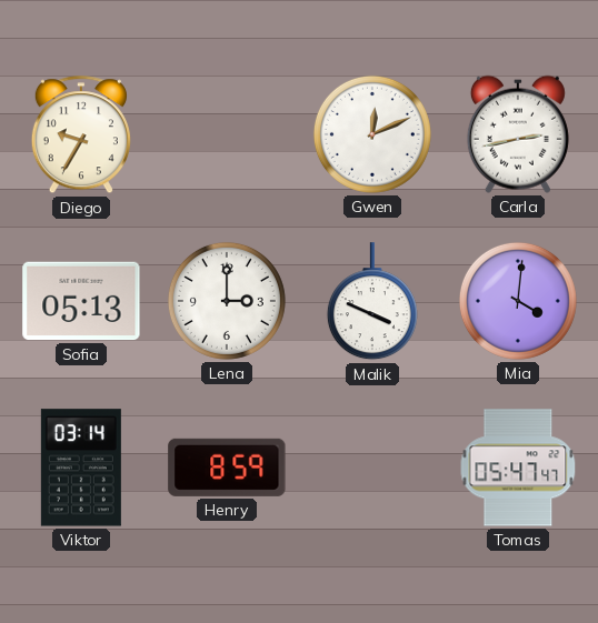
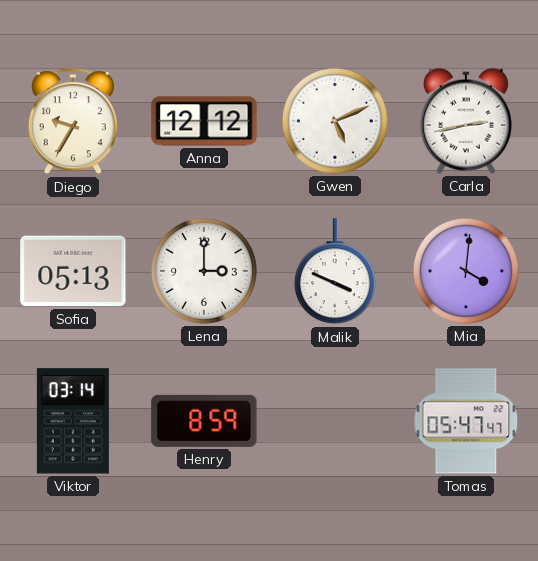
Anna: none -> 12:12 (204, 121)
Gwen: 12:11 -> 5:11 (335, 121)
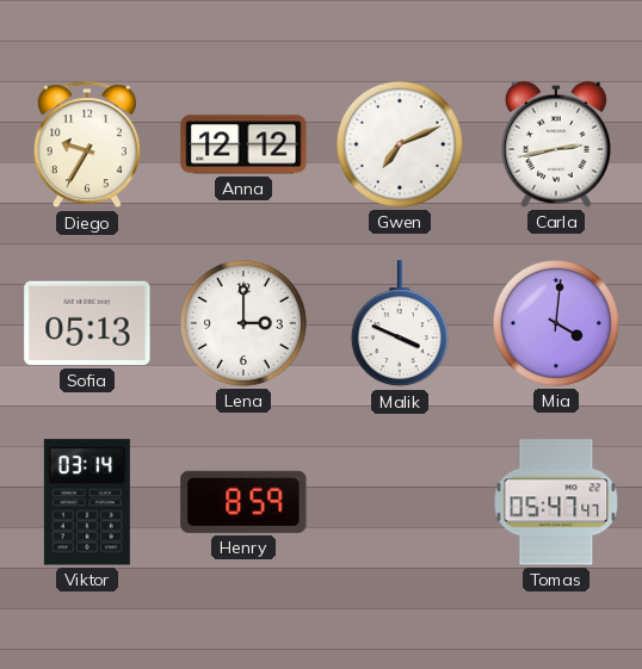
Gwen: 5:11 -> 7:11 (400, 144)
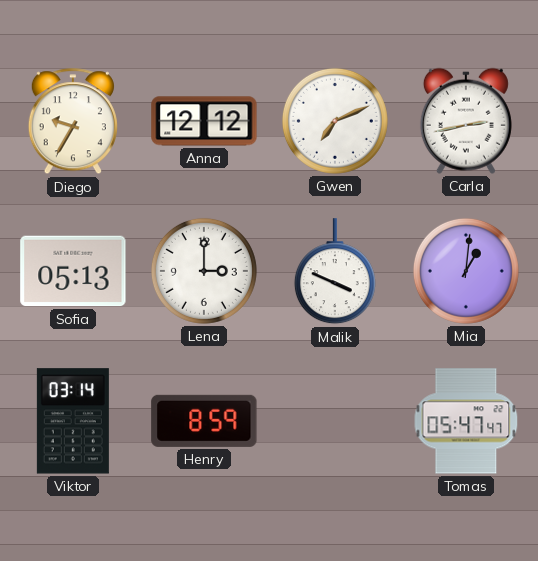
Mia: 4:01 -> 1:01 (466, 271)
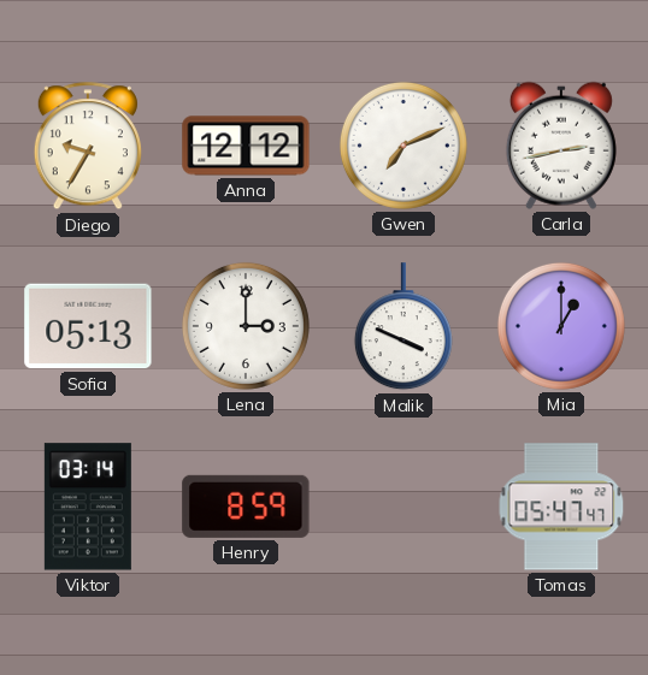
Mia: 1:01 -> 1:00 (561, 326)
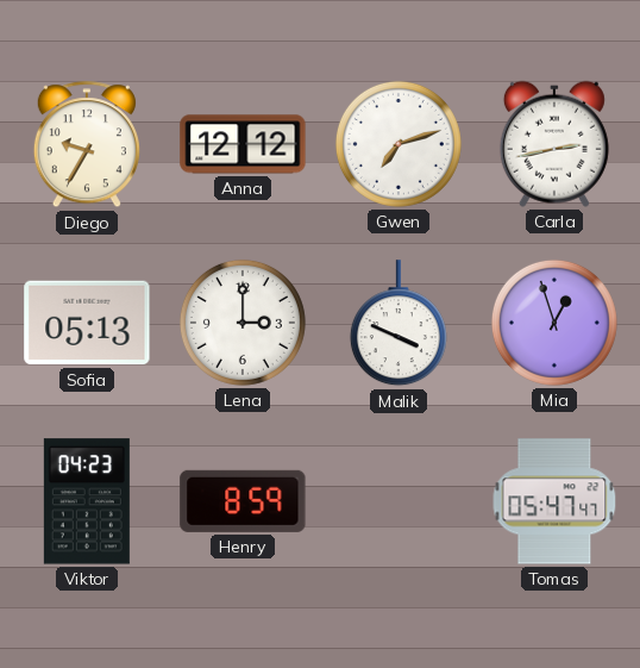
Gwen: 7:11 -> 7:12 (399, 144)
Mia: 1:00 -> 12:57 (554, 323)
Viktor: 03:14 -> 04:23 (87, 501)
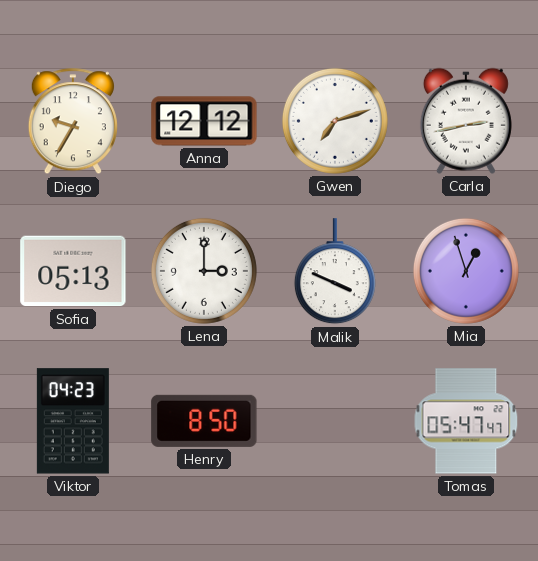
Henry: 8:59 -> 8:50 (204, 421)
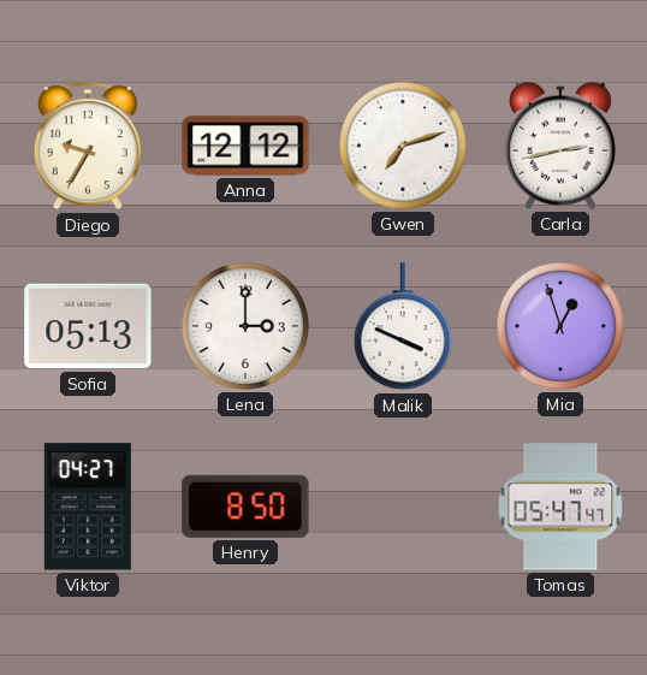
Viktor: 04:23 -> 04:27 (88, 507)
